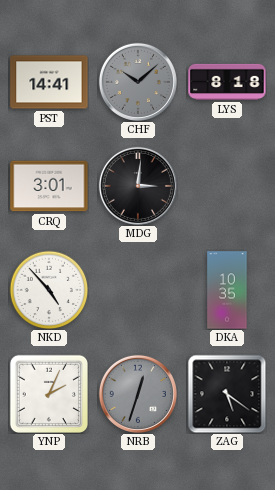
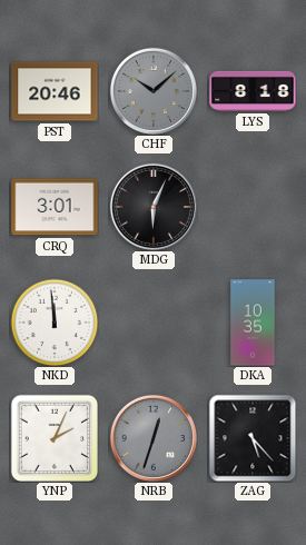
PST: 14:41 -> 20:46 (55, 91)
MDG: 3:01 -> 6:04 (154, 207)
NKD: 4:53 -> 11:59 (55, 323)
ZAG: 5:21 -> 5:23 (253, 438)
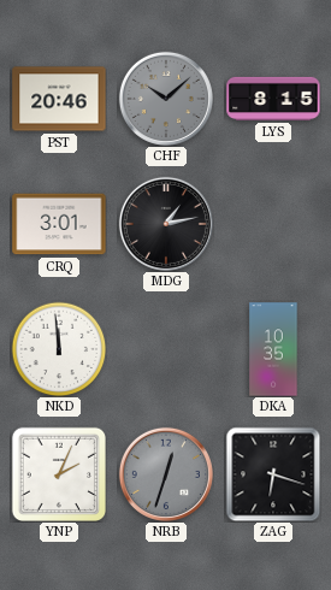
LYS: 8:18 -> 8:15 (273, 99)
MDG: 6:04 -> 1:13 (166, 224)
ZAG: 5:23 -> 6:18 (273, 474)
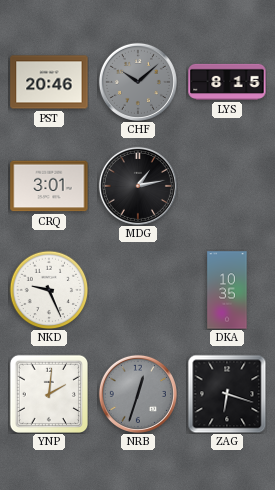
NKD: 11:59 -> 9:26 (49, 290)
YNP: 2:04 -> 2:01 (48, 393)
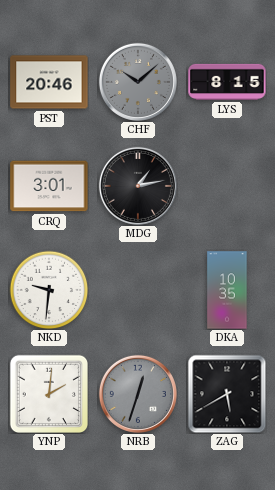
NKD: 9:26 -> 9:31 (49, 290)
ZAG: 6:18 -> 5:40 (227, 394)
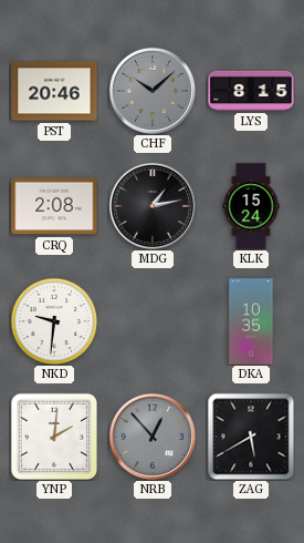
CRQ: 3:01 -> 2:08 (54, 206)
KLK: none -> 15:24 (251, 206)
NRB: 12:33 -> 12:53 (153, 437)
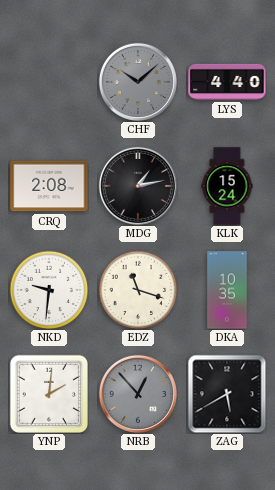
PST: 20:46 -> none (54, 91)
LYS: 8:15 -> 4:40 (227, 82)
EDZ: none -> 11:18 (138, 290)
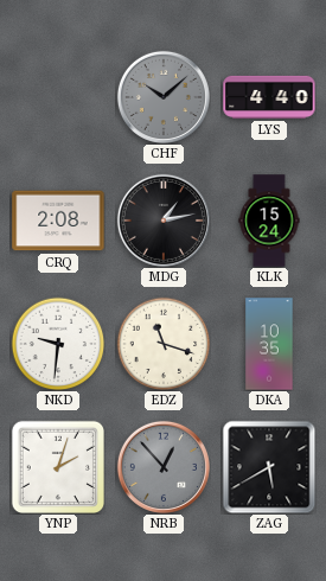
YNP: 2:01 -> 2:03 (57, 466)
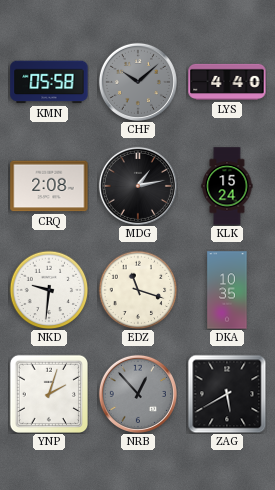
KMN: none -> 05:58 (49, 82)
